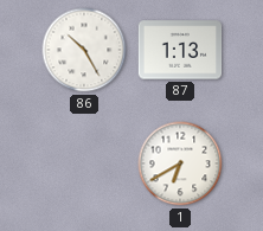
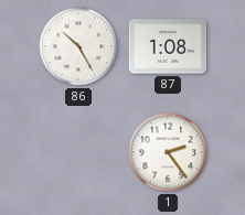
87: 1:13 -> 1:08 (168, 46)
1: 6:40 -> 2:24 (168, 152)
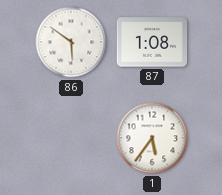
86: 10:25 -> 5:51 (71, 42)
1: 2:24 -> 5:36 (152, 138)
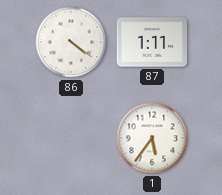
86: 5:51 -> 4:21 (71, 42)
87: 1:08 -> 1:11 (152, 42)
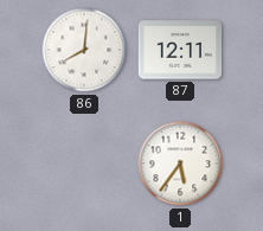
86: 4:21 -> 8:01 (84, 50)
87: 1:11 -> 12:11 (180, 50)
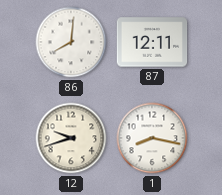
12: none -> 9:42 (71, 138)
1: 5:36 -> 8:17 (152, 138)
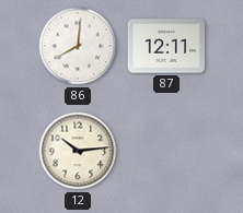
12: 9:42 -> 10:14 (78, 151)
1: 8:17 -> none (152, 138)
